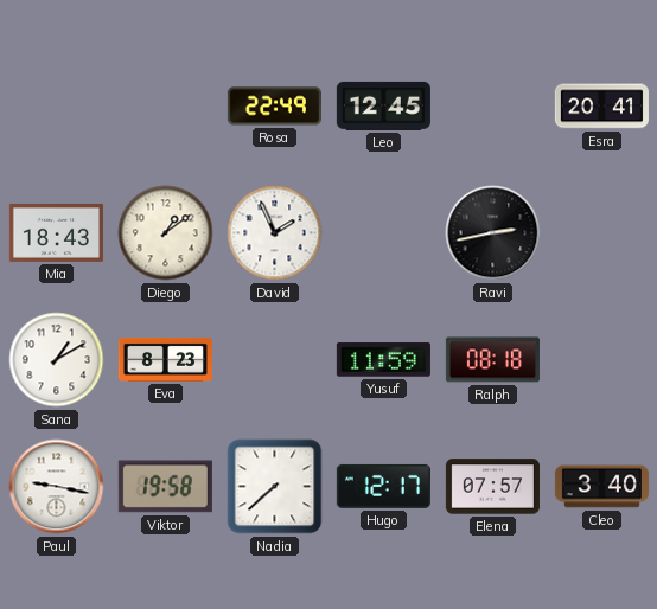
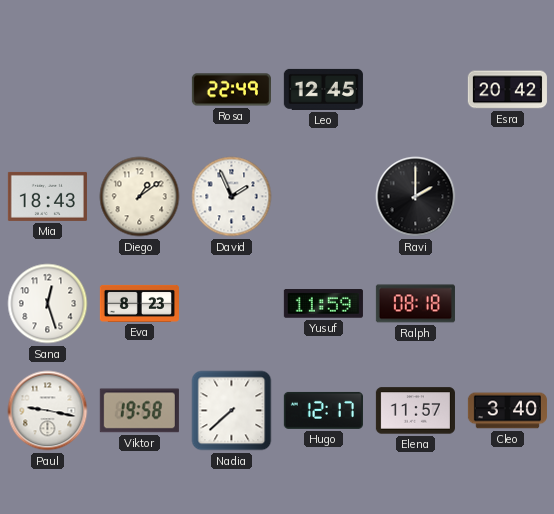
Esra: 20:41 -> 20:42 (507, 90)
Ravi: 2:43 -> 2:00 (416, 197)
Sana: 1:10 -> 12:27 (48, 304)
Elena: 07:57 -> 11:57 (415, 411)
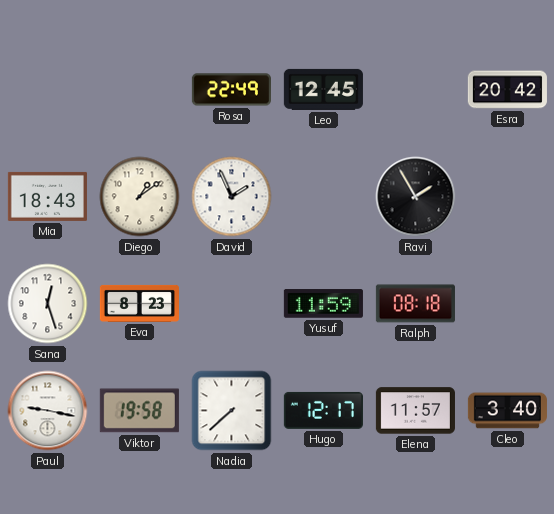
Ravi: 2:00 -> 1:55 (416, 197)
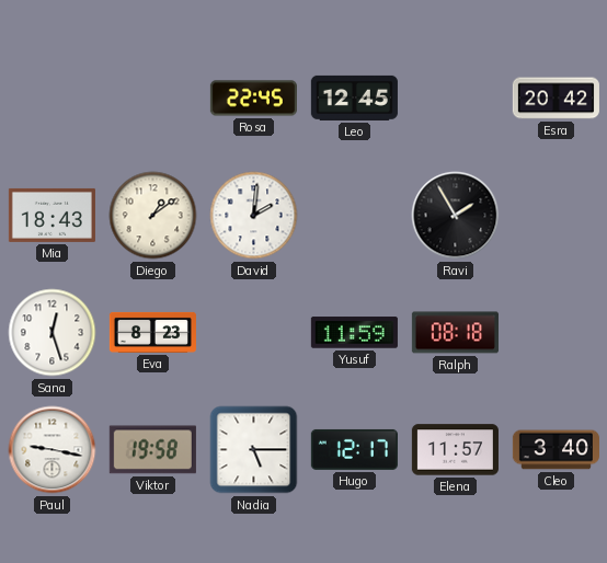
Rosa: 22:49 -> 22:45 (253, 99)
David: 1:56 -> 2:01 (254, 216)
Nadia: 7:38 -> 5:15 (254, 450)
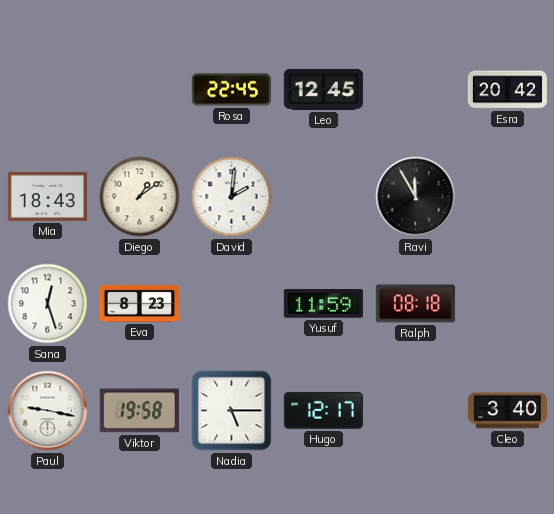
Ravi: 1:55 -> 11:55 (416, 197)
Elena: 11:57 -> none (455, 450)
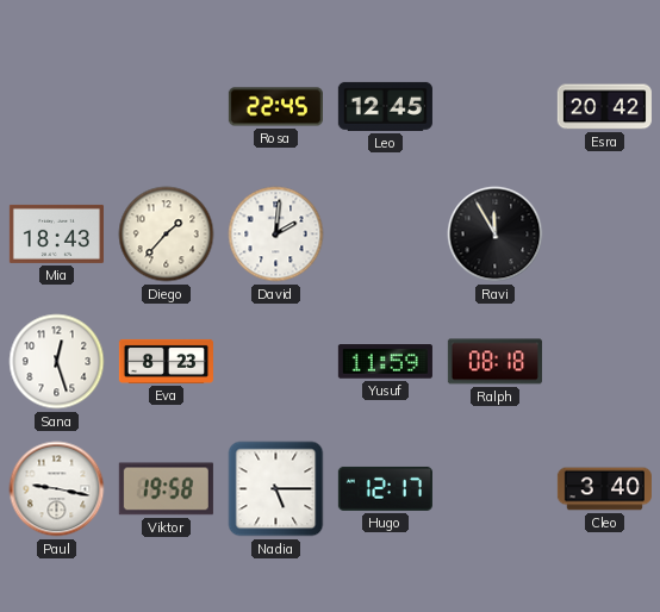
Diego: 1:09 -> 1:37 (167, 235)
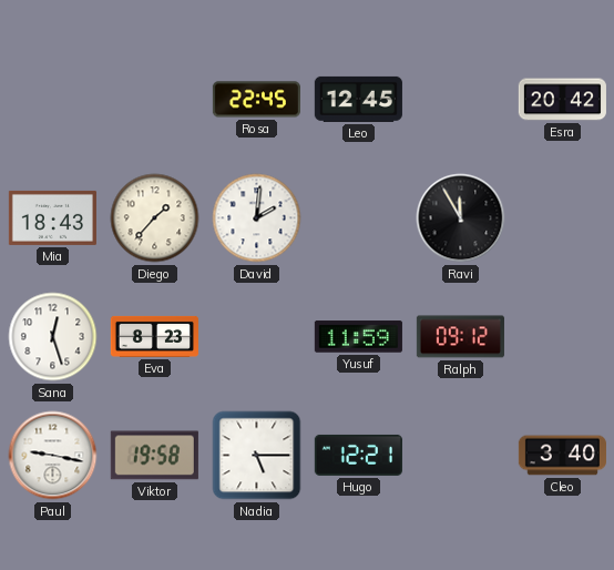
Ralph: 08:18 -> 09:12 (460, 337)
Hugo: 12:17 -> 12:21 (358, 455)
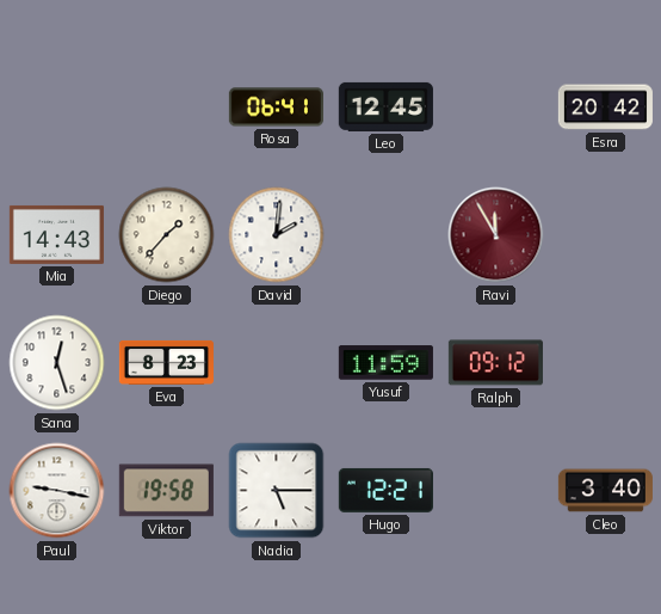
Rosa: 22:45 -> 06:41 (276, 108)
Mia: 18:43 -> 14:43 (56, 234)
Ravi dial: black -> burgundy (496, 235)
